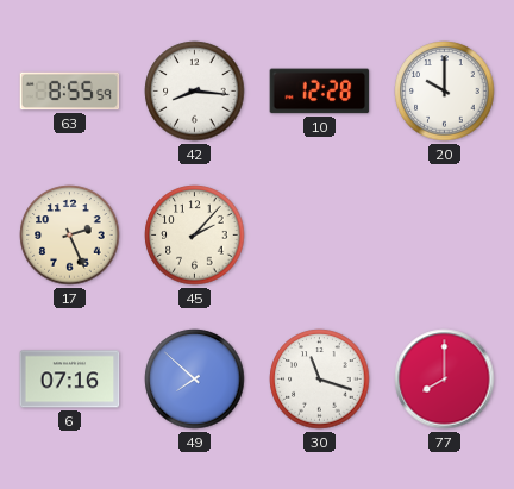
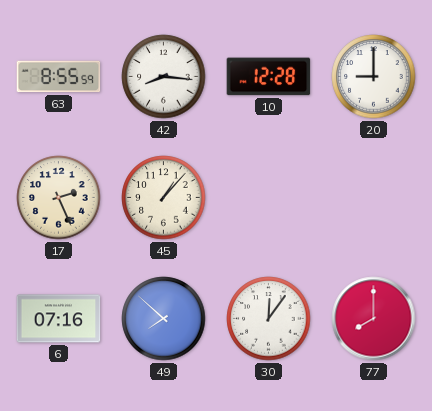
20: 10:00 -> 9:00 (374, 77)
45: 2:07 -> 1:07 (164, 198)
30: 11:18 -> 12:06 (269, 319)
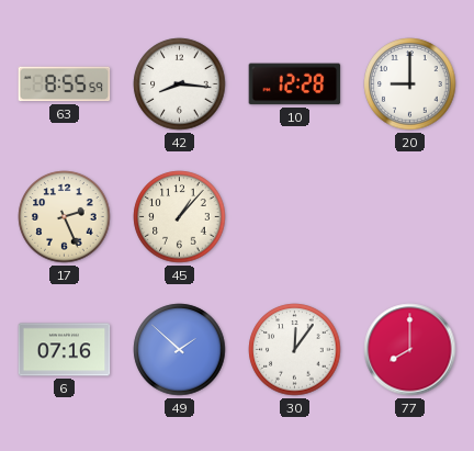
49: 7:52 -> 1:52 (180, 350)
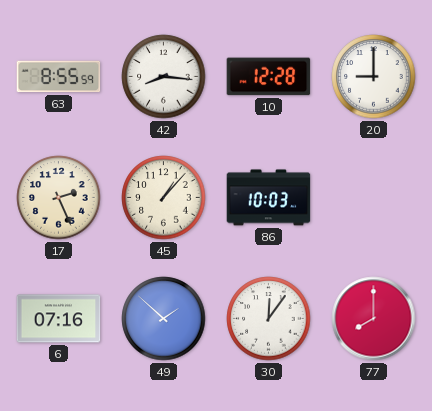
86: none -> 10:03 (269, 198)
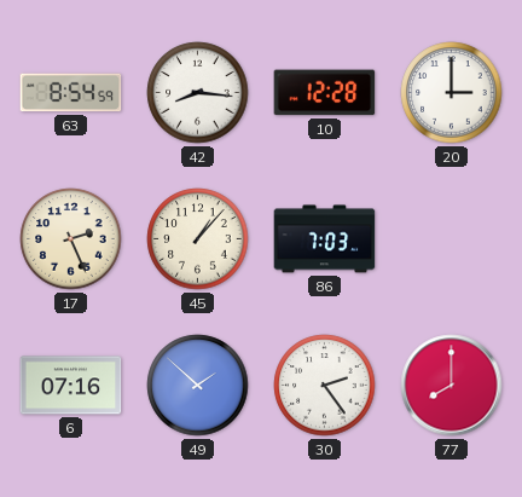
63: 8:55 -> 8:54 (71, 93)
20: 9:00 -> 3:00 (452, 93)
86: 10:03 -> 7:03 (325, 239)
30: 12:06 -> 2:24 (325, 386)
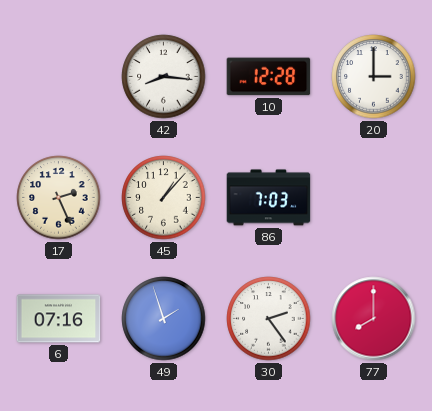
63: 8:54 -> none (71, 93)
49: 1:52 -> 1:57 (164, 319)
